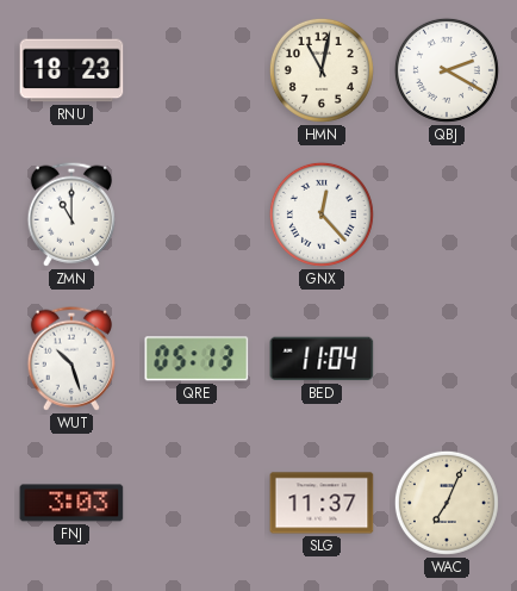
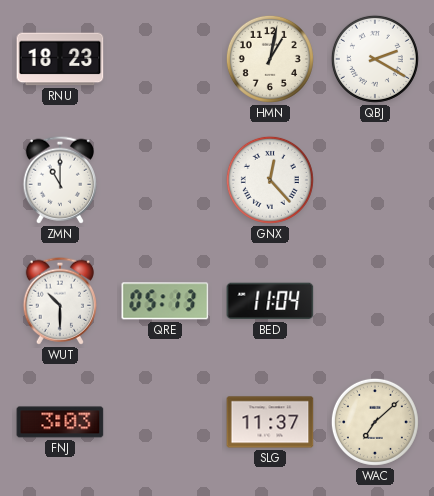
HMN: 11:02 -> 1:02 (270, 59)
WUT: 10:27 -> 10:30 (59, 301)
WAC: 7:04 -> 7:08 (375, 422)
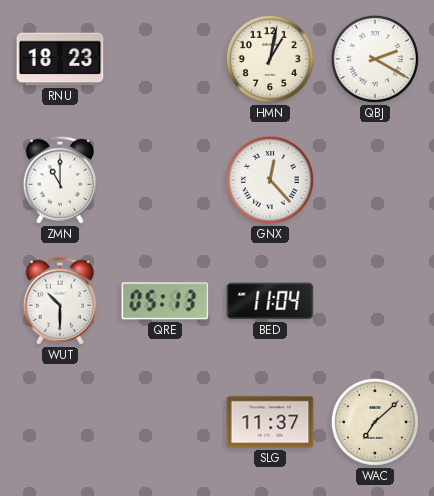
FNJ: 3:03 -> none (60, 422)
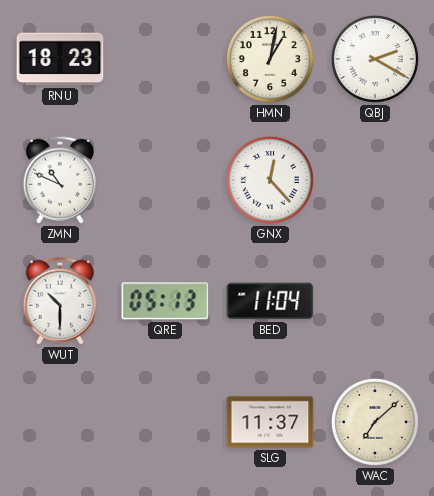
ZMN: 11:00 -> 10:49 (59, 180)
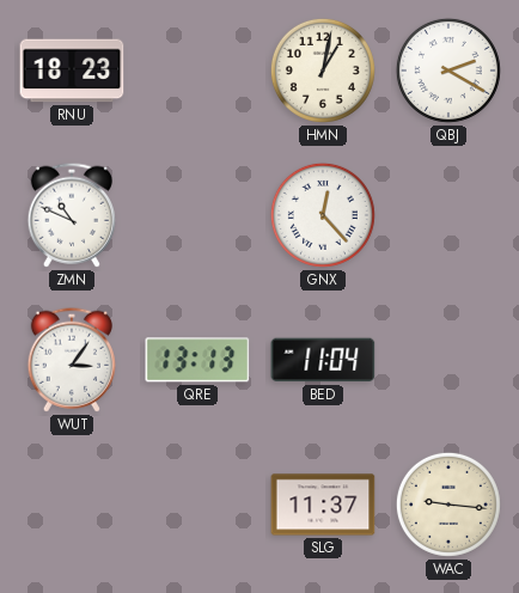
WUT: 10:30 -> 3:06 (71, 360)
QRE: 05:13 -> 13:13 (197, 360)
WAC: 7:08 -> 9:16 (448, 505)
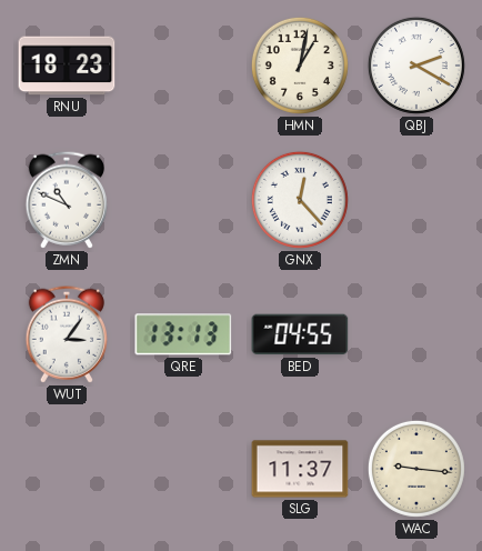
BED: 11:04 -> 04:55 (300, 334)
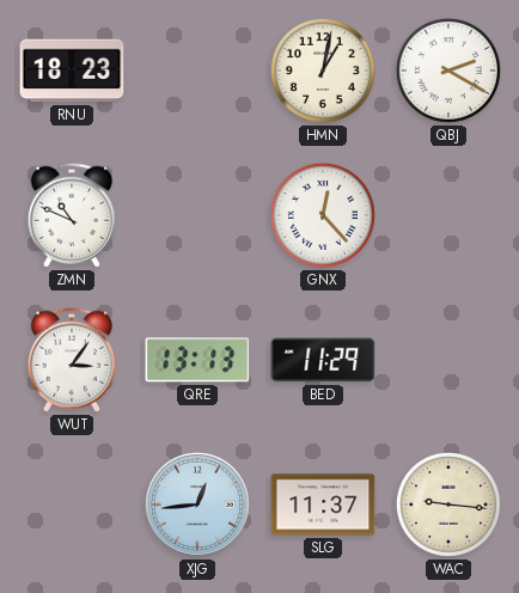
BED: 04:55 -> 11:29 (323, 360)
XJG: none -> 12:44 (197, 505)
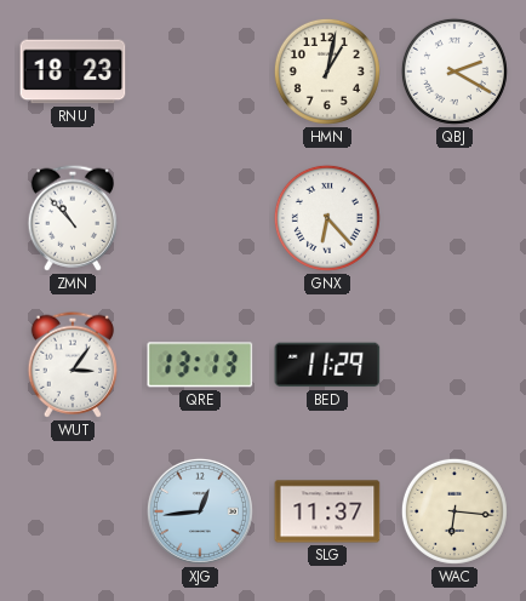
ZMN: 10:49 -> 10:53 (72, 218)
GNX: 12:23 -> 6:23 (327, 218)
WAC: 9:16 -> 6:16 (454, 511)
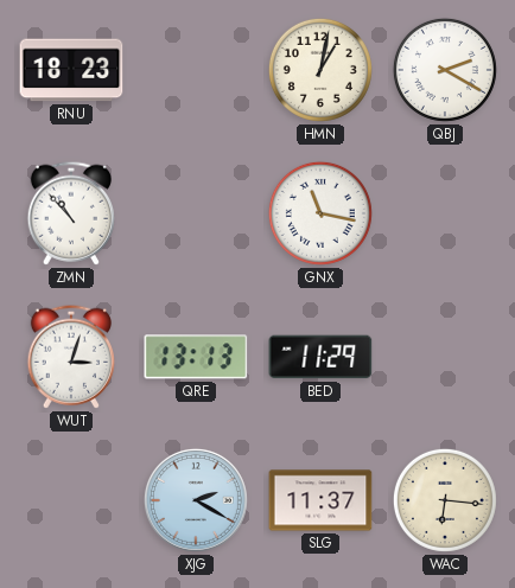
GNX: 6:23 -> 11:17 (320, 213)
WUT: 3:06 -> 3:03 (70, 357)
XJG: 12:44 -> 2:20 (196, 500)
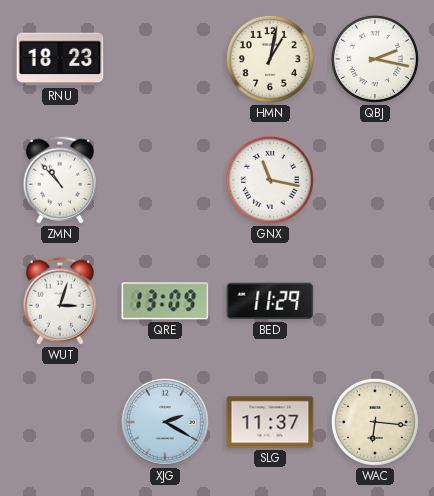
QBJ: 2:20 -> 2:17 (375, 59)
QRE: 13:13 -> 13:09 (165, 301)
